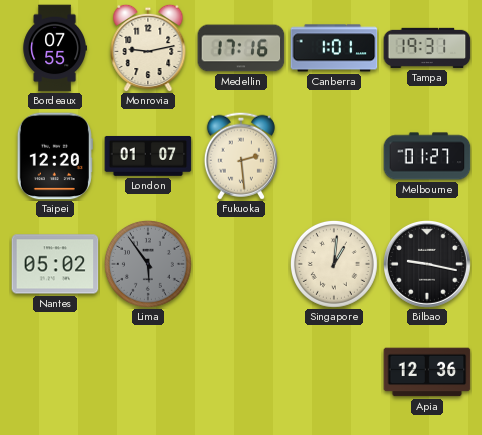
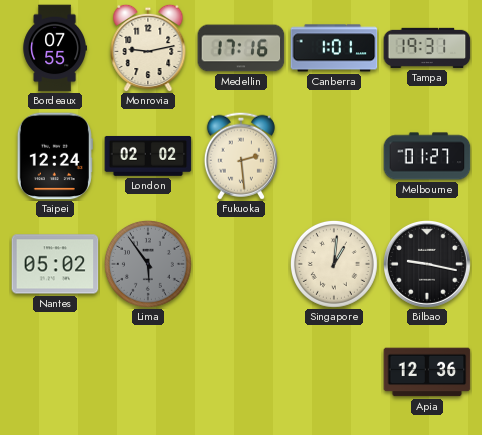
Taipei: 12:20 -> 12:24 (55, 156)
London: 01:07 -> 02:02 (148, 156)
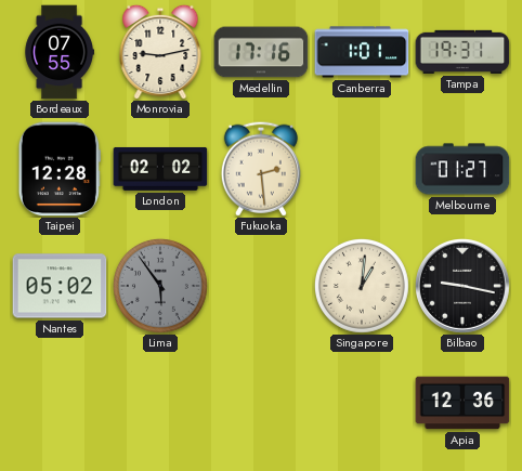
Taipei: 12:24 -> 12:28 (60, 169)
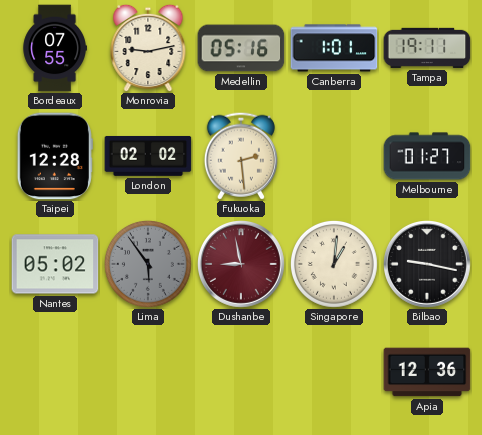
Medellin: 17:16 -> 05:16 (241, 48)
Tampa: 19:31 -> 19:11 (427, 48)
Dushanbe: none -> 8:58 (242, 265)
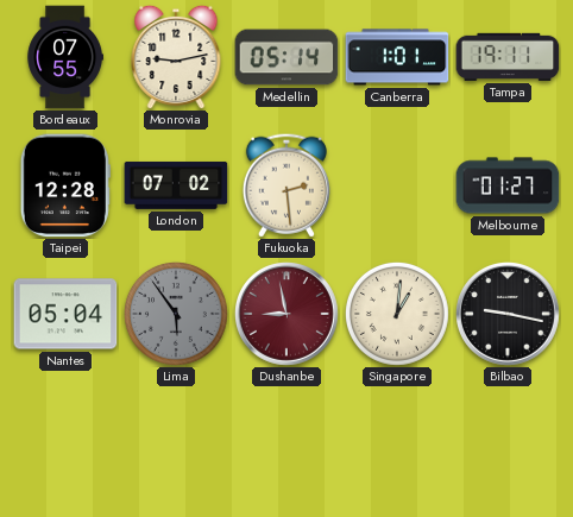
Medellin: 05:16 -> 05:14 (286, 57)
London: 02:02 -> 07:02 (176, 185)
Nantes: 05:02 -> 05:04 (65, 314)
Apia: 12:36 -> none (427, 372)
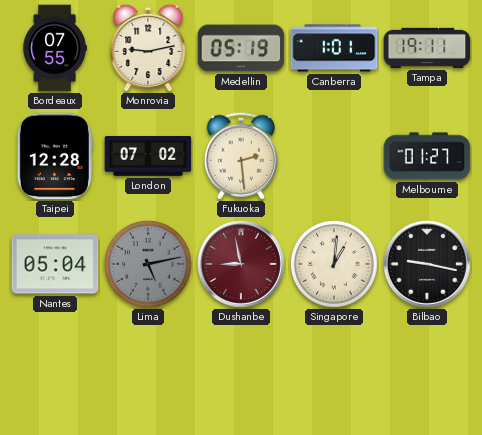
Medellin: 05:14 -> 05:19 (241, 48)
Lima: 5:54 -> 5:13 (148, 264)
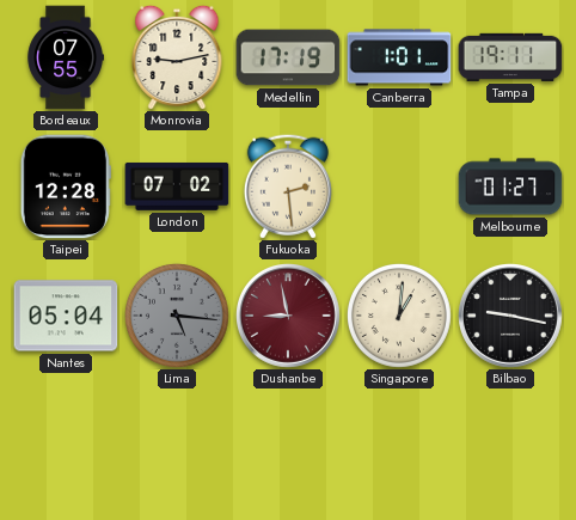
Medellin: 05:19 -> 17:19 (288, 57)
Lima: 5:13 -> 5:16 (177, 316)
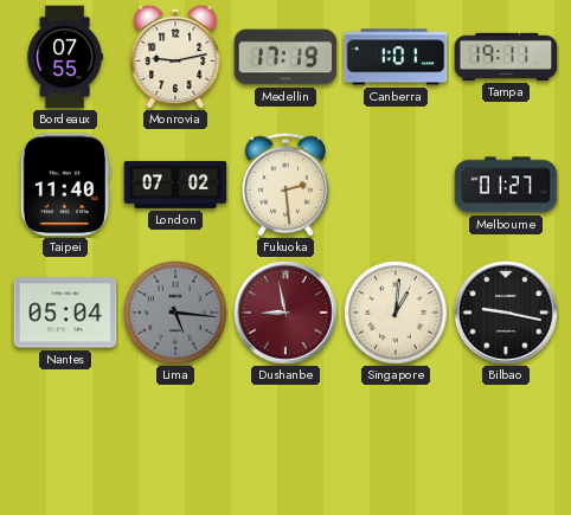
Taipei: 12:28 -> 11:40 (65, 185)
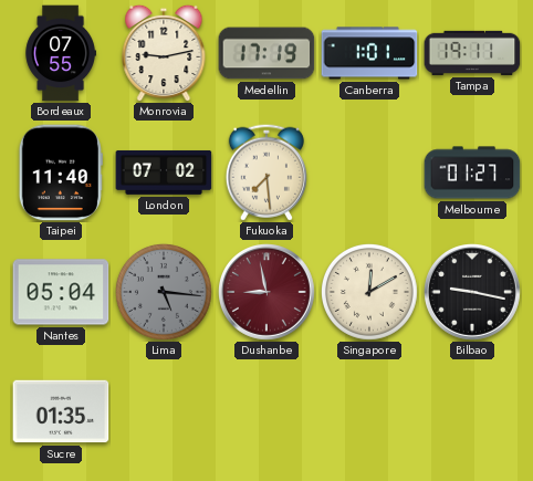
Fukuoka: 2:29 -> 7:29 (266, 172)
Singapore: 1:01 -> 12:10 (369, 292)
Sucre: none -> 01:35 (61, 411)
